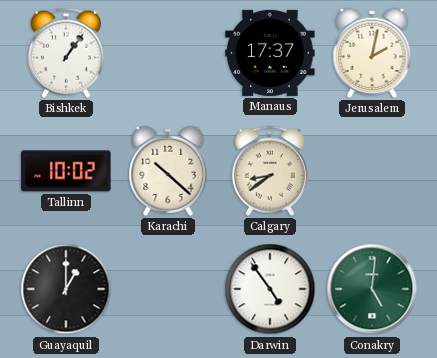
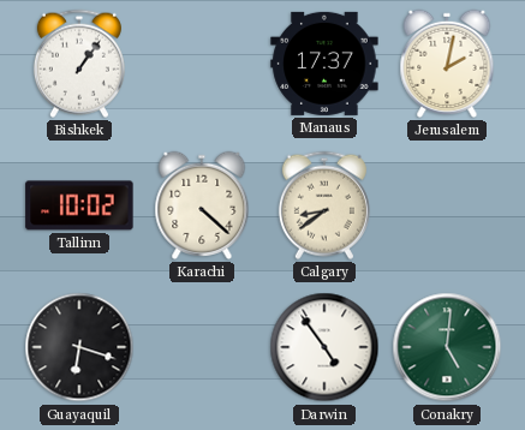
Karachi: 10:22 -> 4:22 (202, 205)
Guayaquil: 1:00 -> 6:18 (79, 347)
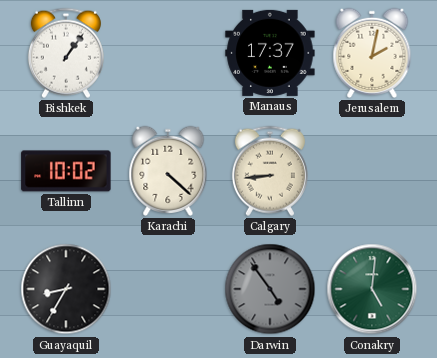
Calgary: 8:39 -> 8:44 (270, 171)
Guayaquil: 6:18 -> 8:35 (66, 289)
Darwin dial: white -> grey (270, 289)
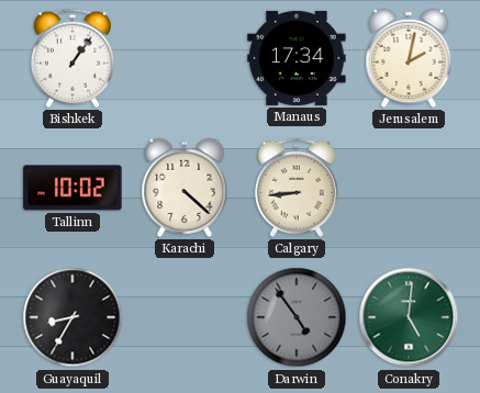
Manaus: 17:37 -> 17:34 (297, 58)
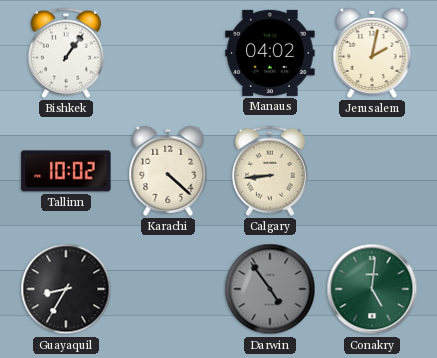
Manaus: 17:34 -> 04:02 (270, 53)
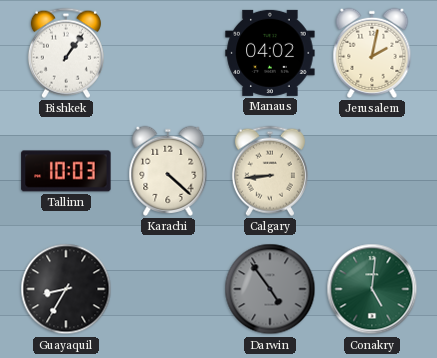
Tallinn: 10:02 -> 10:03 (66, 171)
